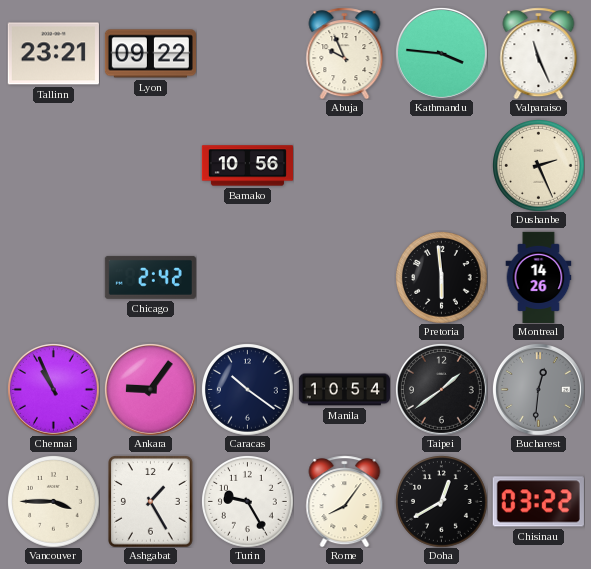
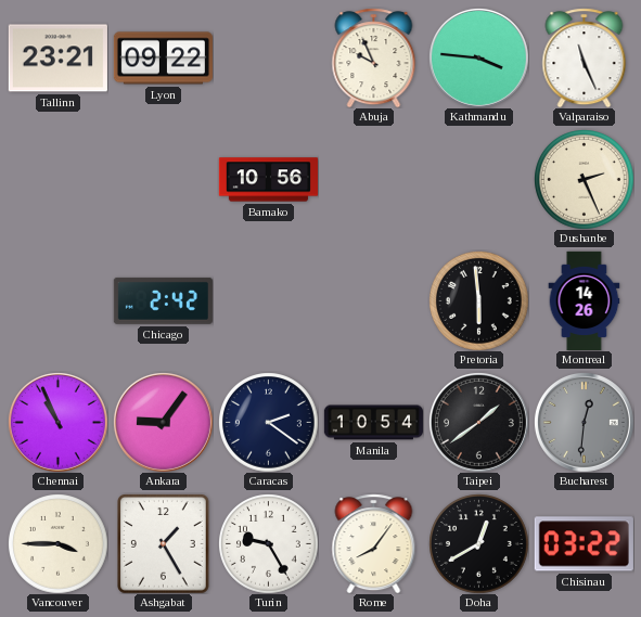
Caracas: 10:21 -> 2:21 (269, 423)
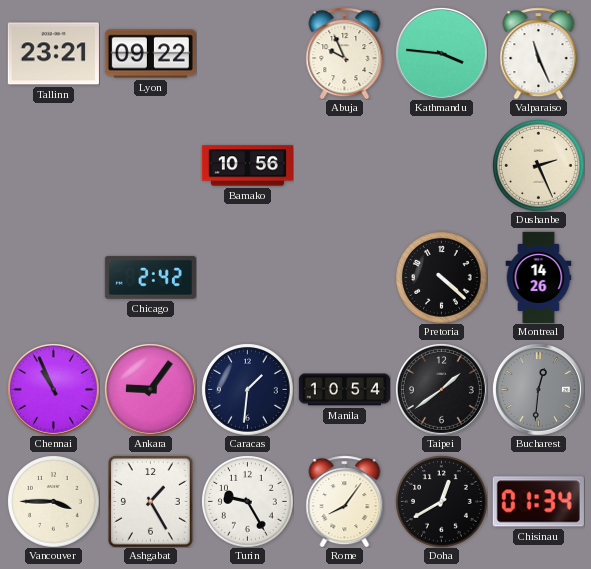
Pretoria: 5:59 -> 4:22 (442, 278)
Caracas: 2:21 -> 1:31 (248, 390)
Chisinau: 03:22 -> 01:34 (538, 502)
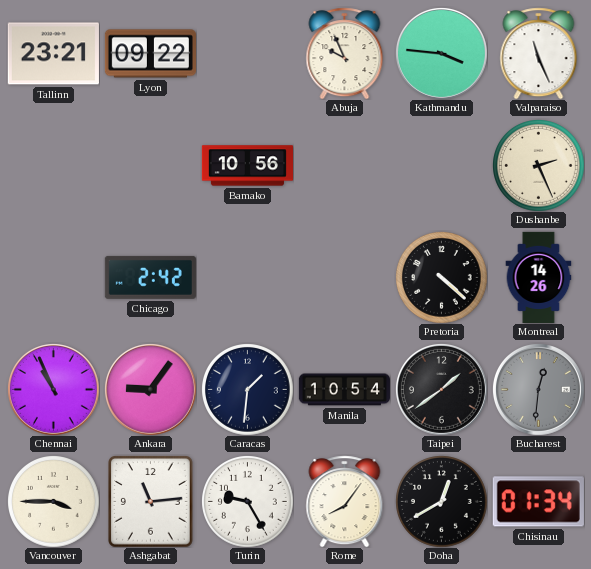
Ashgabat: 1:25 -> 11:14 (151, 502)
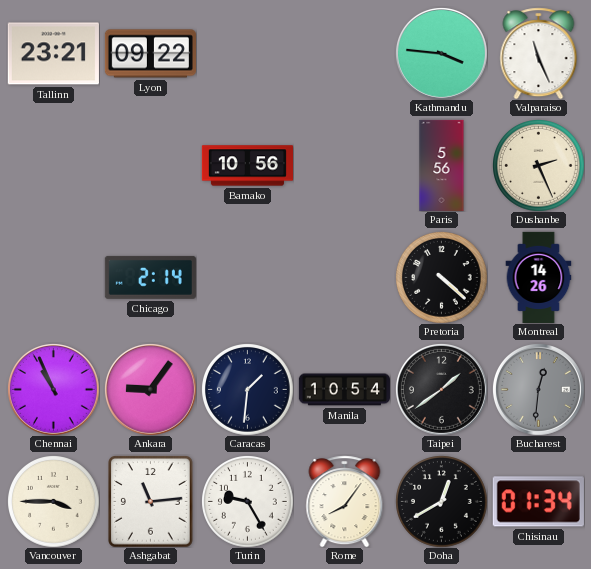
Abuja: 9:56 -> none (345, 53)
Paris: none -> 5:56 (442, 165)
Chicago: 2:42 -> 2:14 (150, 277)
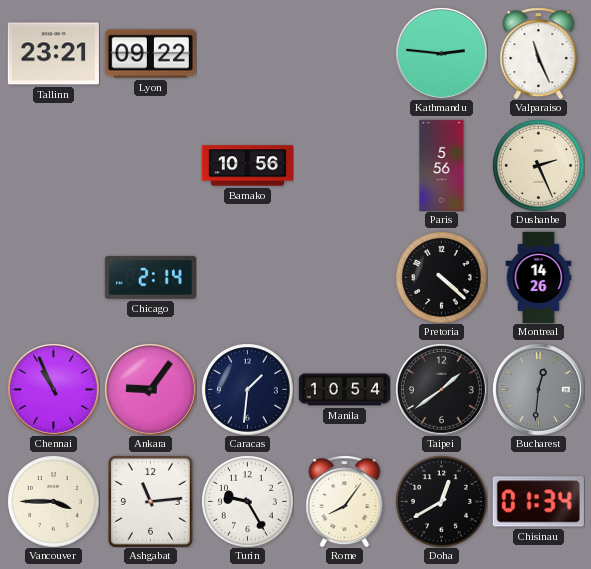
Kathmandu: 3:46 -> 2:46 (441, 53)
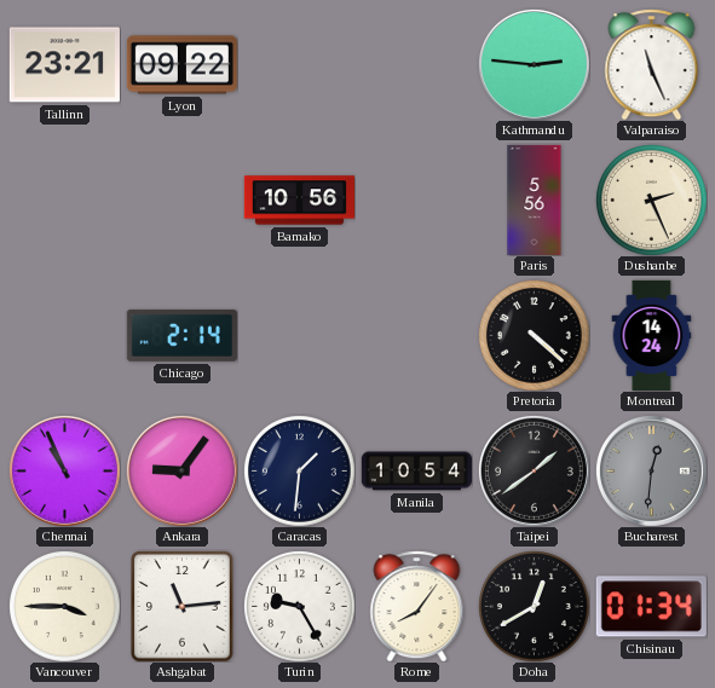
Montreal: 14:26 -> 14:24 (652, 335)
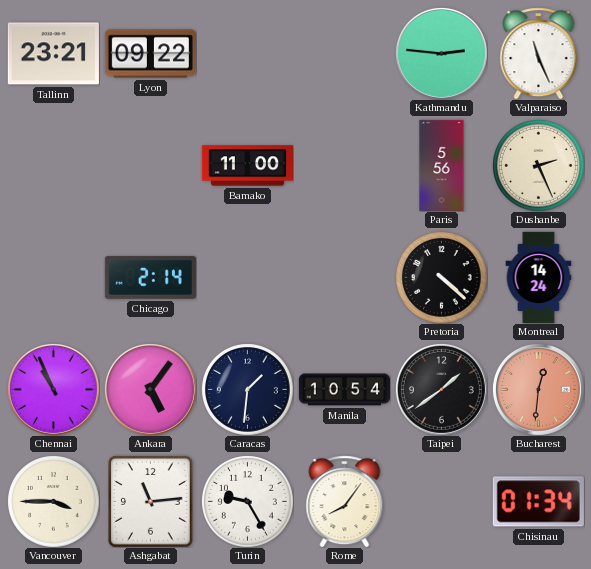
Bamako: 10:56 -> 11:00 (247, 166)
Ankara: 9:06 -> 5:06 (150, 389)
Bucharest dial: grey -> salmon (538, 389)
Doha: 12:40 -> none (535, 607)
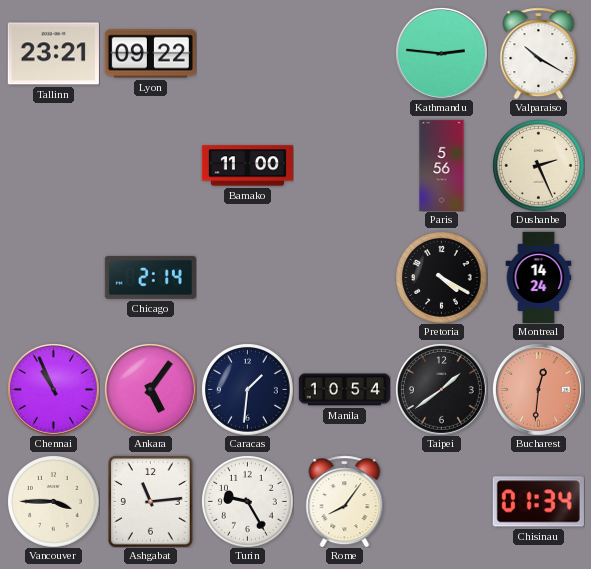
Valparaiso: 11:26 -> 10:20 (539, 53)
Pretoria: 4:22 -> 4:20 (442, 278)
